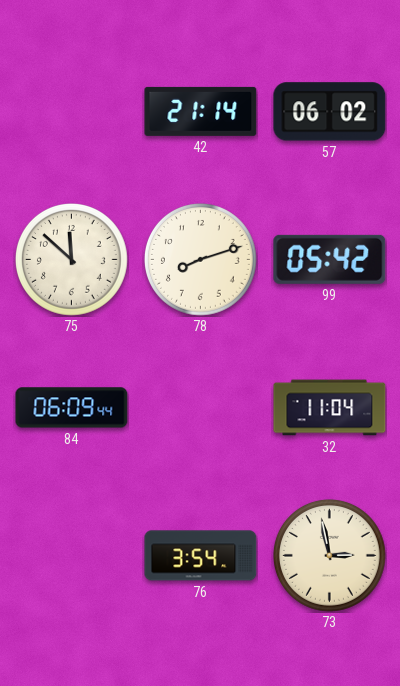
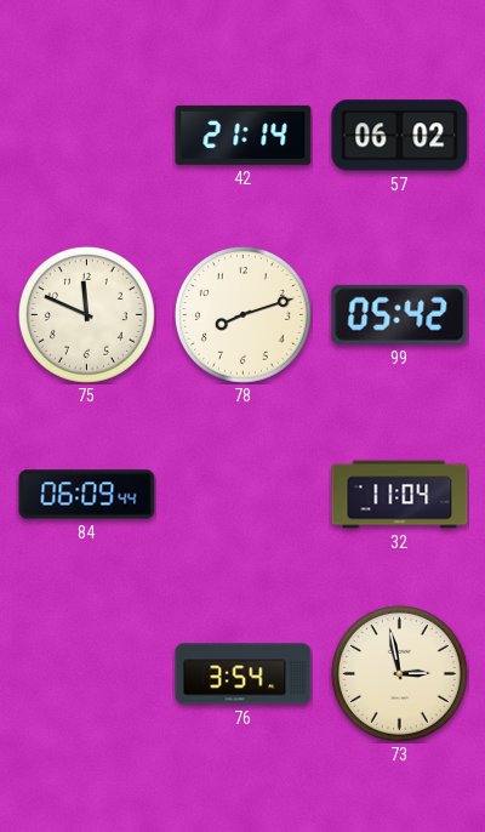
75: 11:52 -> 11:49 (87, 315)
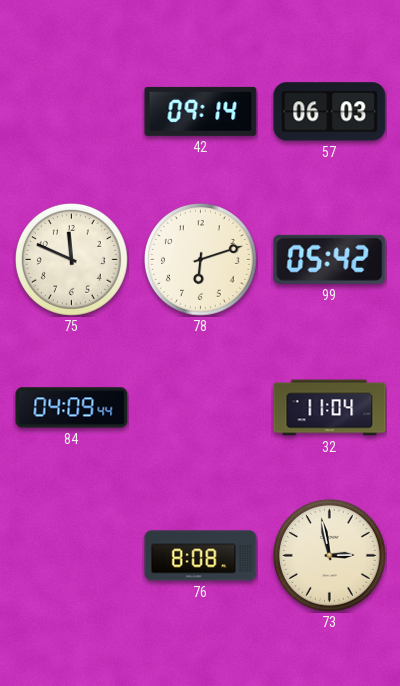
42: 21:14 -> 09:14 (201, 111)
57: 06:02 -> 06:03 (330, 112)
78: 8:12 -> 6:12 (201, 260)
84: 06:09 -> 04:09 (72, 408)
76: 3:54 -> 8:08 (201, 556)
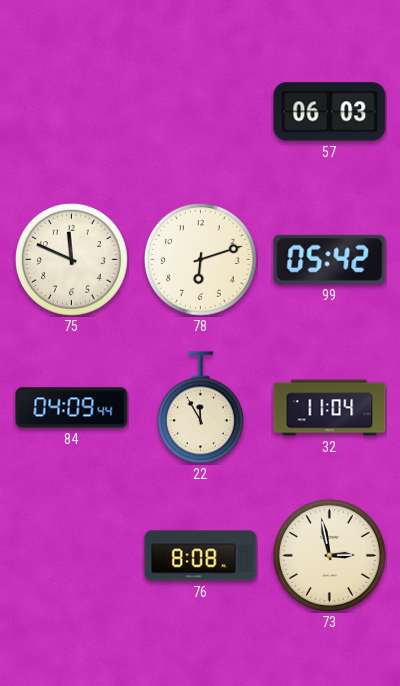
42: 09:14 -> none (201, 111)
22: none -> 11:55 (200, 408)
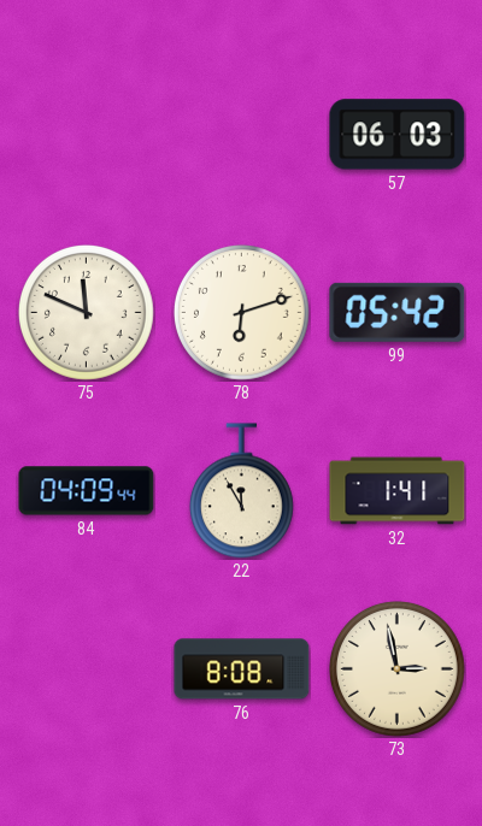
32: 11:04 -> 1:41 (398, 491)
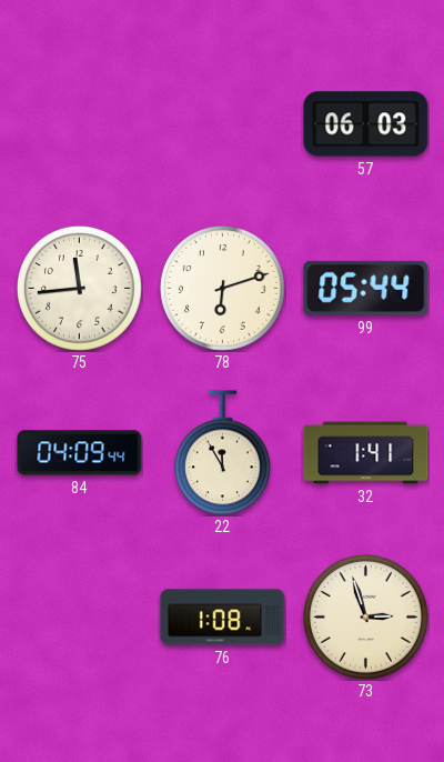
75: 11:49 -> 11:44 (80, 289)
99: 05:42 -> 05:44 (366, 288)
76: 8:08 -> 1:08 (223, 618)
73: 2:58 -> 2:57 (366, 618)
